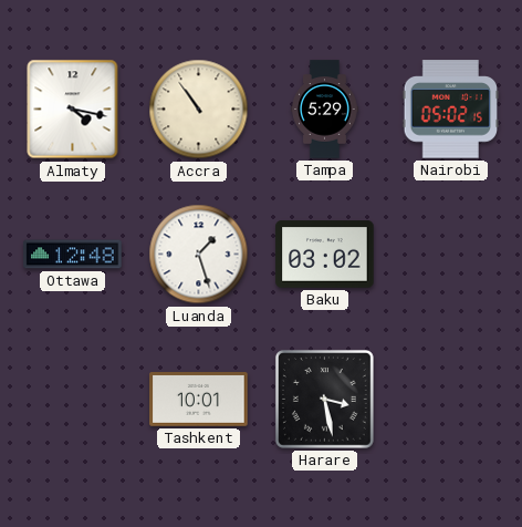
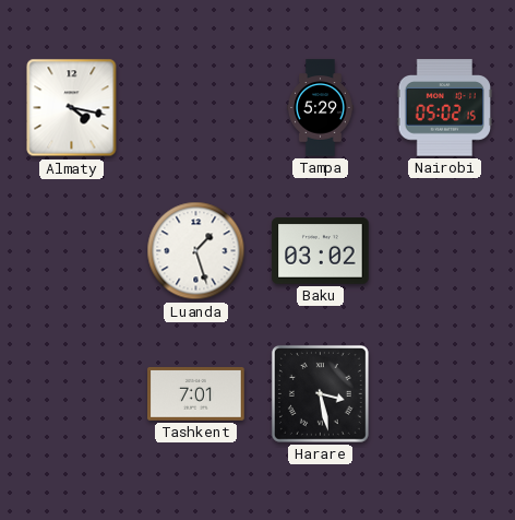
Accra: 10:54 -> none (199, 110)
Ottawa: 12:48 -> none (73, 255)
Tashkent: 10:01 -> 7:01 (196, 394)
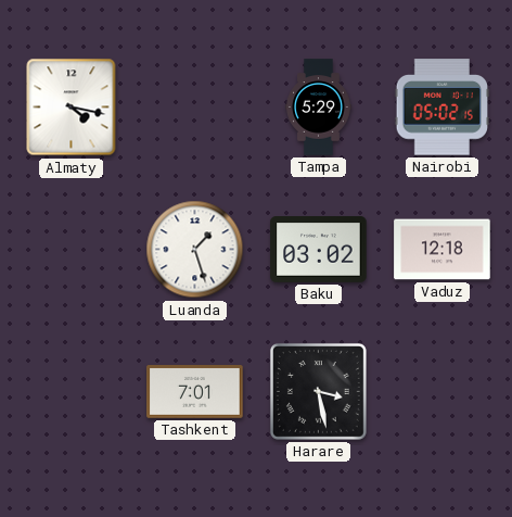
Vaduz: none -> 12:18 (443, 250)
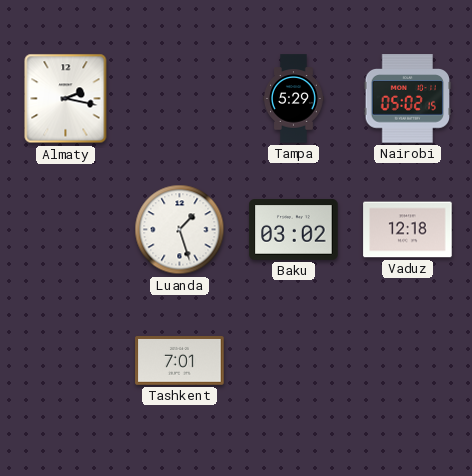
Almaty: 4:17 -> 2:17 (66, 99)
Harare: 3:28 -> none (318, 391)
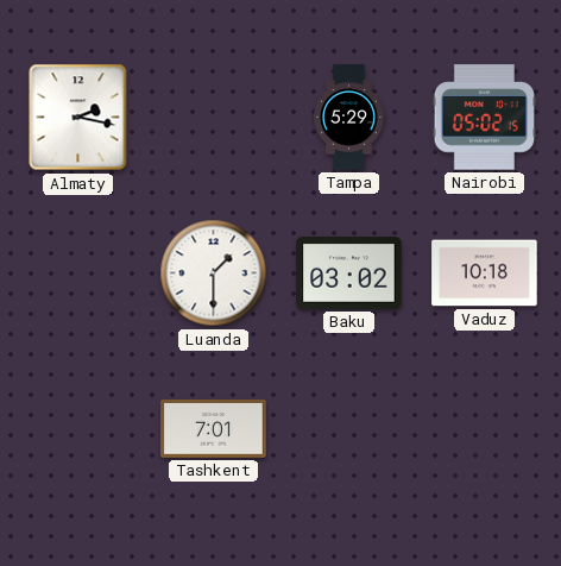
Luanda: 1:27 -> 1:30 (214, 273)
Vaduz: 12:18 -> 10:18 (485, 273)
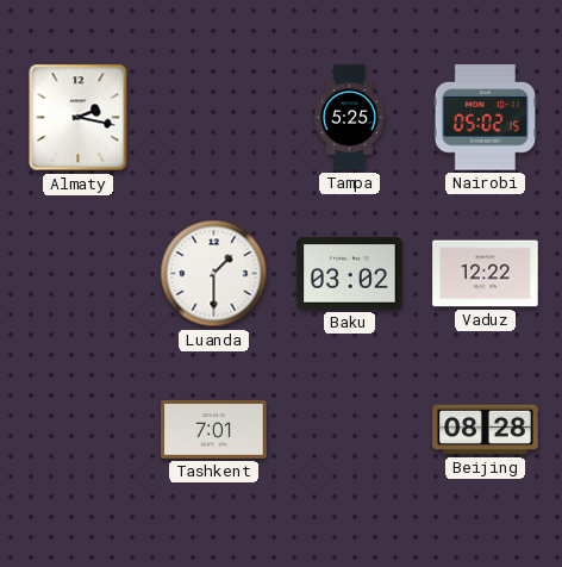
Tampa: 5:29 -> 5:25 (350, 118)
Vaduz: 10:18 -> 12:22 (486, 274)
Beijing: none -> 08:28 (486, 430)
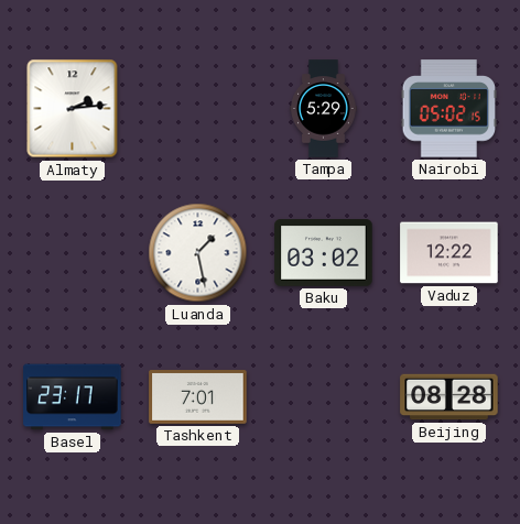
Almaty: 2:17 -> 2:14 (73, 109)
Tampa: 5:25 -> 5:29 (324, 109)
Luanda: 1:30 -> 1:28 (198, 253)
Basel: none -> 23:17 (73, 397)
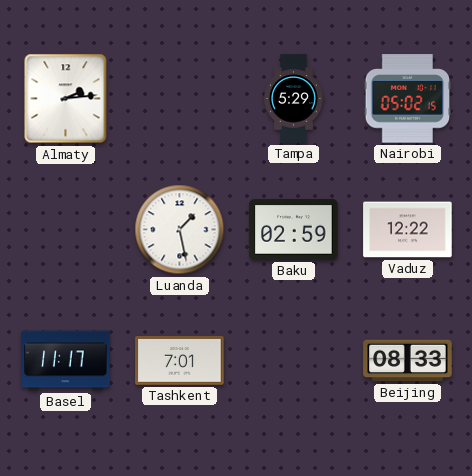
Baku: 03:02 -> 02:59 (294, 230)
Basel: 23:17 -> 11:17 (66, 361)
Beijing: 08:28 -> 08:33 (408, 361)
